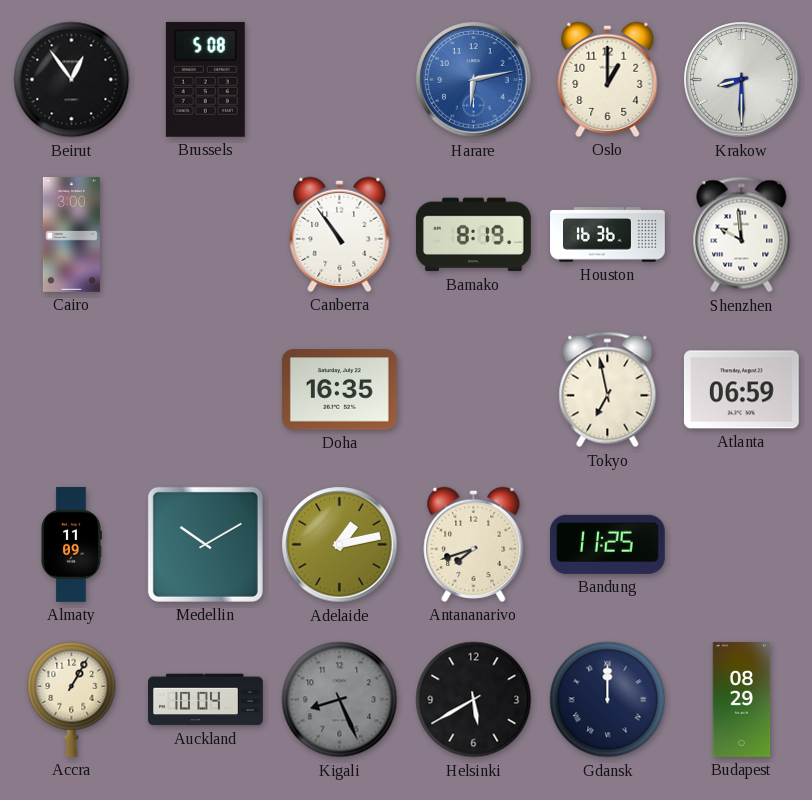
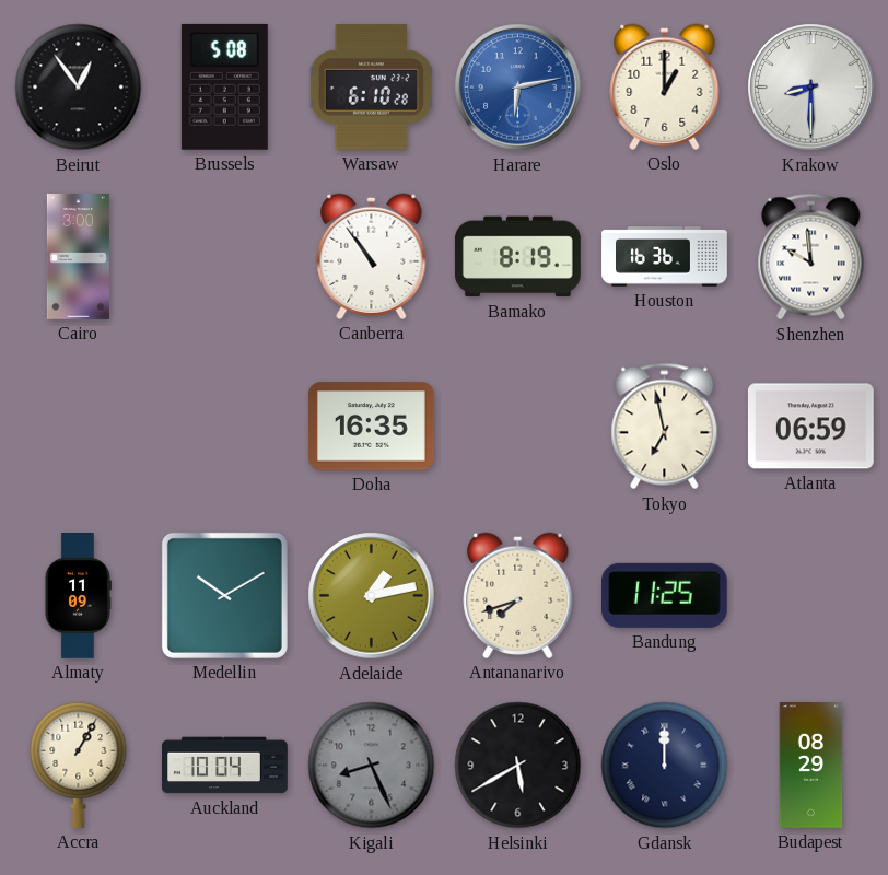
Warsaw: none -> 6:10 (372, 86)
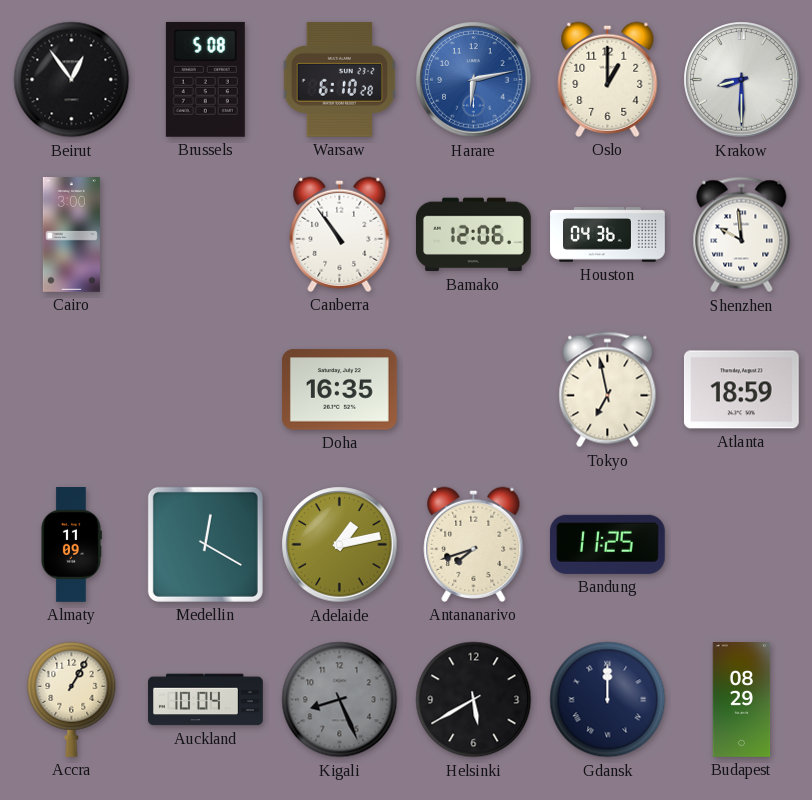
Bamako: 8:19 -> 12:06 (473, 235)
Houston: 16:36 -> 04:36 (608, 235)
Atlanta: 06:59 -> 18:59 (741, 390)
Medellin: 10:10 -> 12:20 (205, 544)
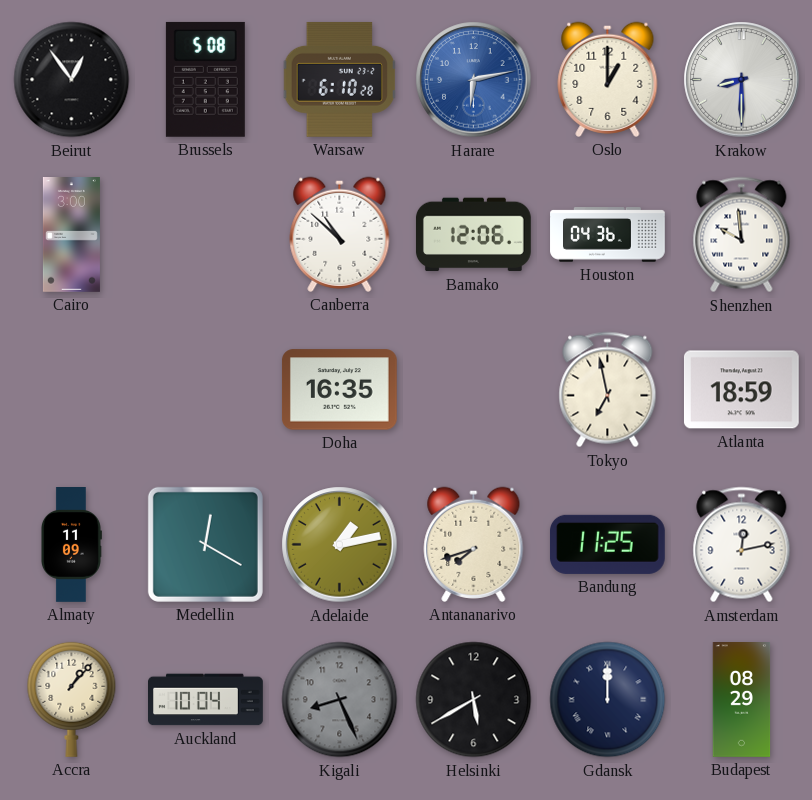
Canberra: 10:54 -> 10:52 (340, 234)
Amsterdam: none -> 12:13 (742, 545)
Accra: 1:05 -> 1:07 (72, 699)
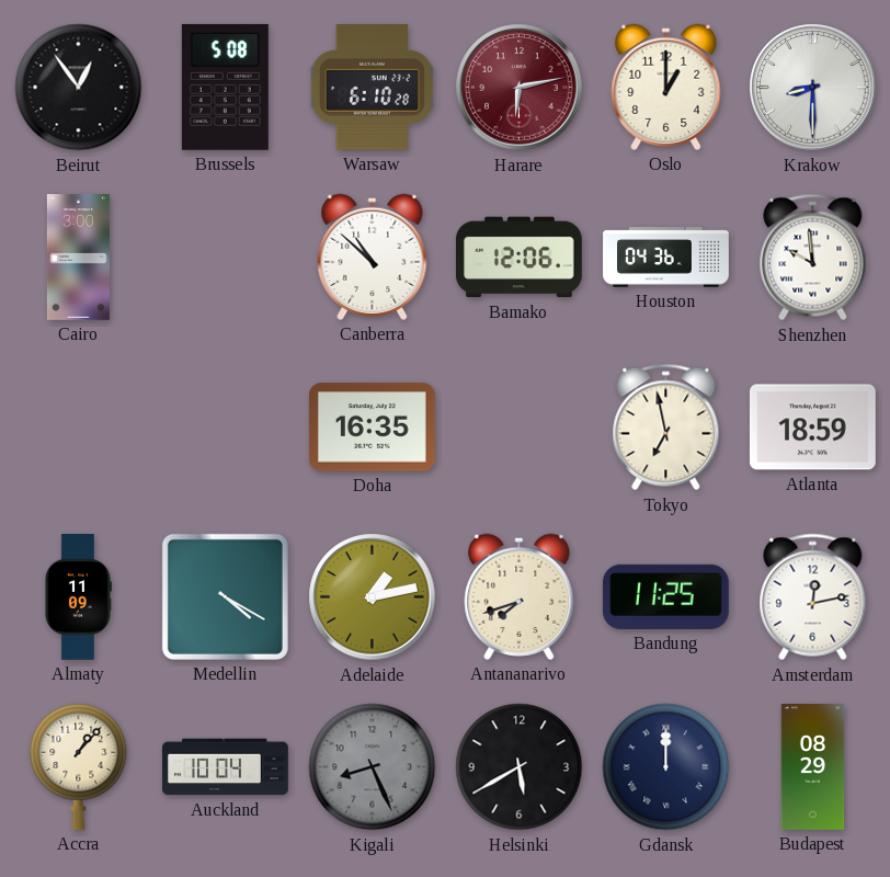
Harare dial: blue -> burgundy (520, 88)
Medellin: 12:20 -> 4:20 (225, 596)
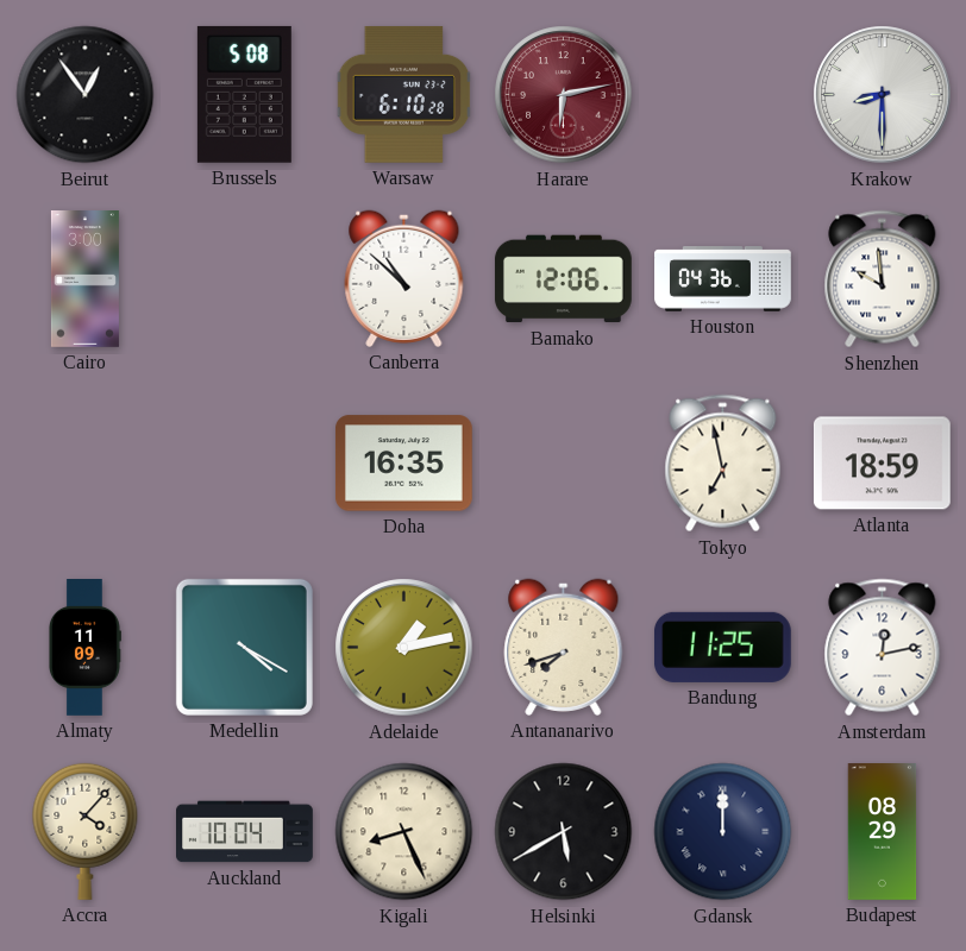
Oslo: 1:00 -> none (666, 87)
Accra: 1:07 -> 4:07 (86, 831)
Kigali dial: grey -> cream (404, 832)
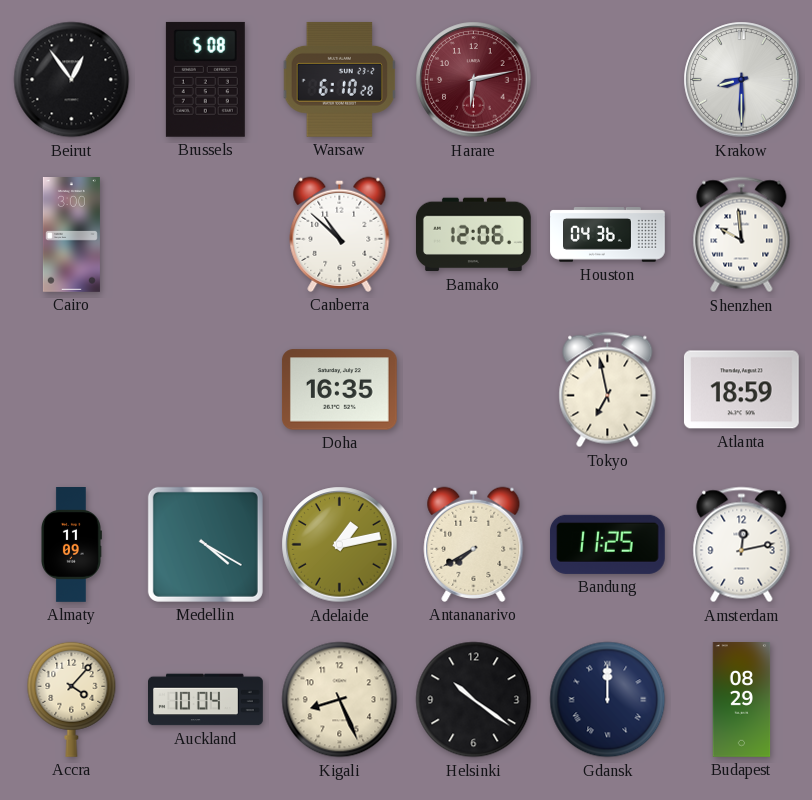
Antananarivo: 7:42 -> 7:40 (474, 544)
Helsinki: 5:40 -> 10:21 (474, 700)
